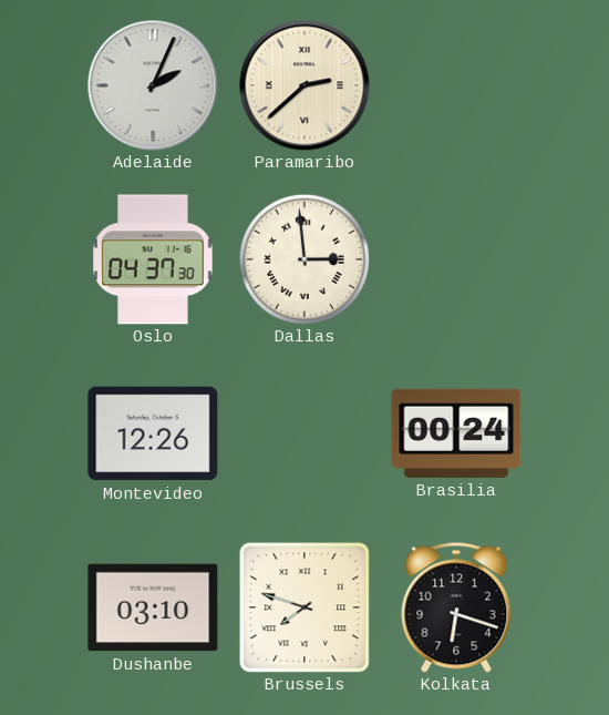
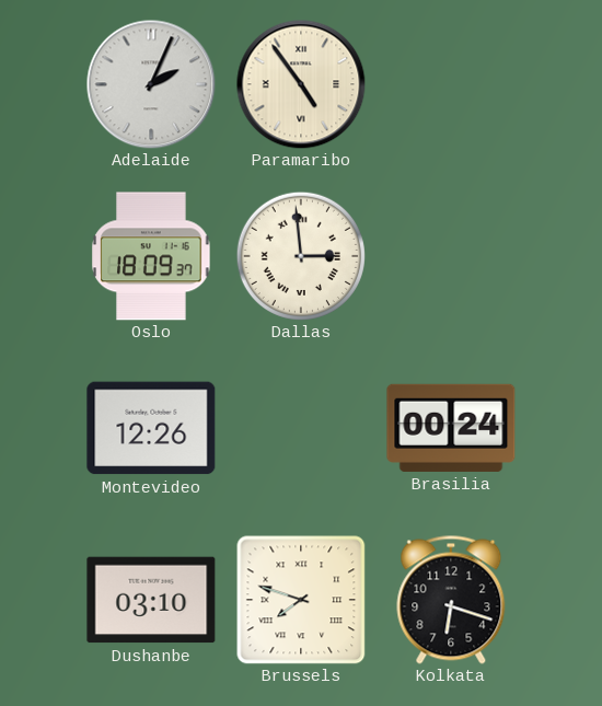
Paramaribo: 2:38 -> 4:54 (301, 84)
Oslo: 04:37 -> 18:09 (151, 256)
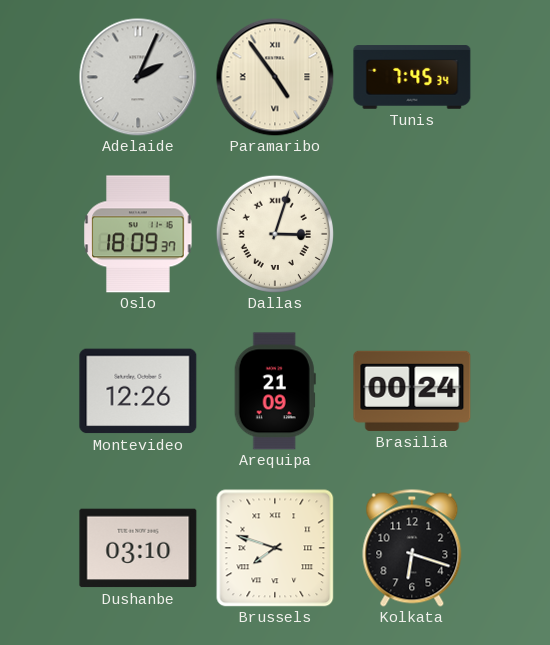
Tunis: none -> 7:45 (412, 77)
Dallas: 2:59 -> 3:03 (275, 234)
Arequipa: none -> 21:09 (275, 391)
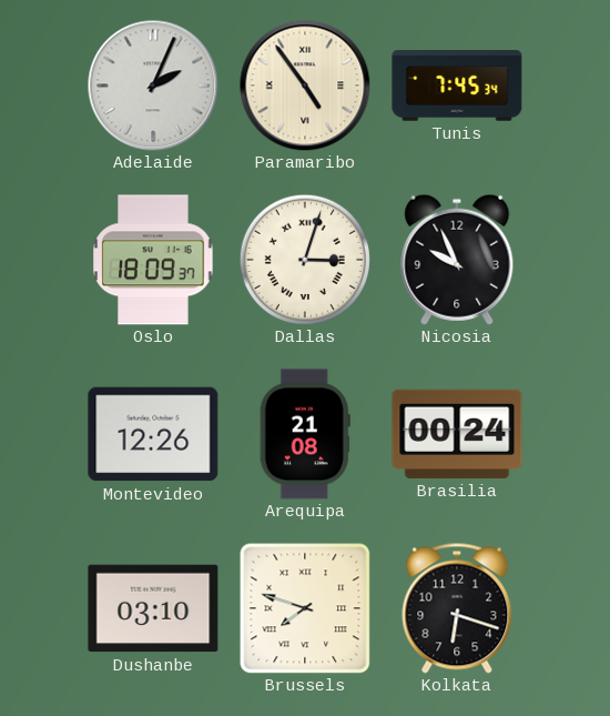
Nicosia: none -> 9:56 (457, 260)
Arequipa: 21:09 -> 21:08 (305, 434)
